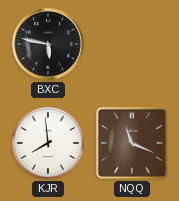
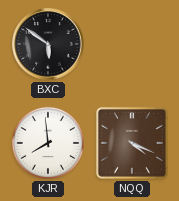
BXC: 5:47 -> 5:51 (48, 44)
NQQ: 11:19 -> 4:19 (132, 143)
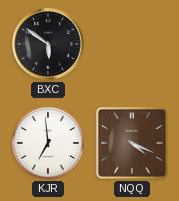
KJR: 7:59 -> 6:59 (48, 143)
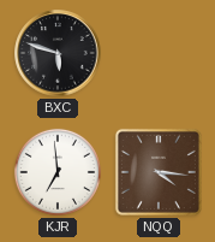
BXC: 5:51 -> 5:48 (58, 53)
NQQ: 4:19 -> 4:16 (159, 172)
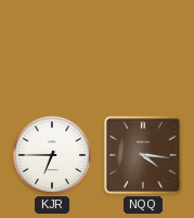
BXC: 5:48 -> none (58, 53)
KJR: 6:59 -> 6:45 (52, 155)
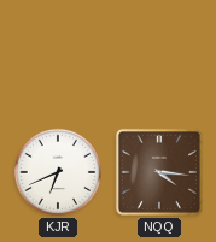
KJR: 6:45 -> 6:41 (58, 172)
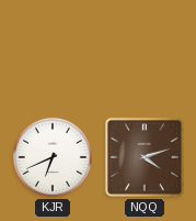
NQQ: 4:16 -> 4:12 (145, 157)
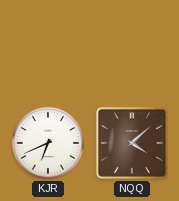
NQQ: 4:12 -> 4:08 (132, 143)
